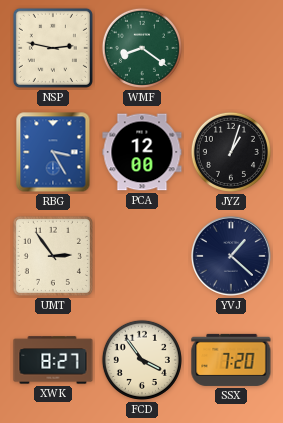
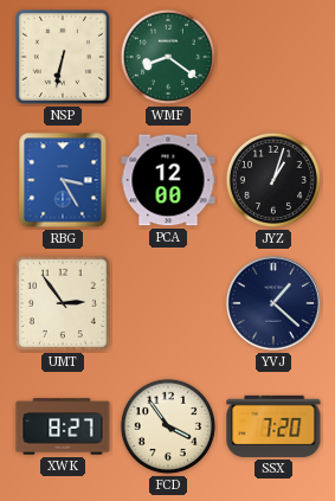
NSP: 2:47 -> 6:32 (63, 57)
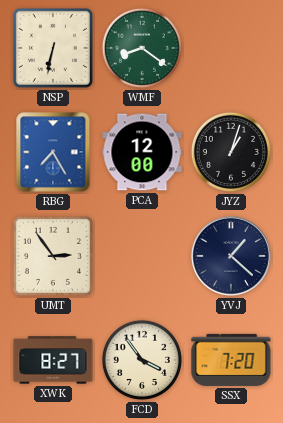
RBG: 3:25 -> 7:25 (53, 152)
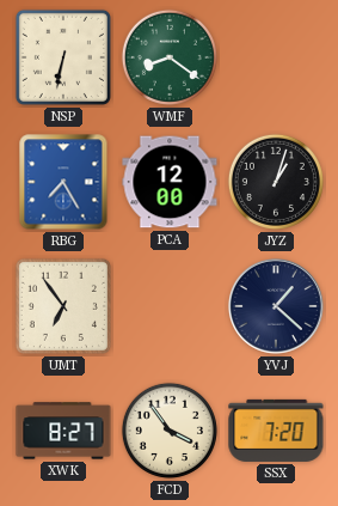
UMT: 2:54 -> 6:54 (63, 306)
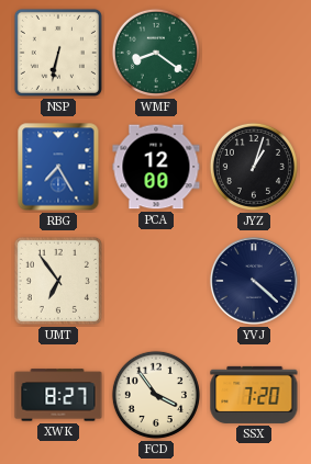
YVJ: 1:22 -> 4:22 (254, 281)
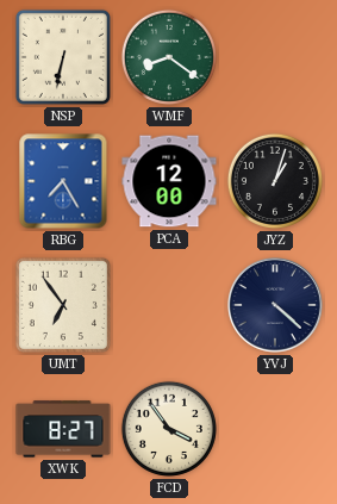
SSX: 7:20 -> none (254, 395)
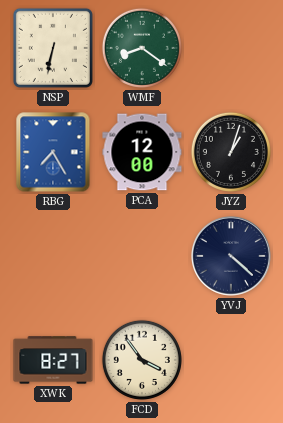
UMT: 6:54 -> none (63, 305)
